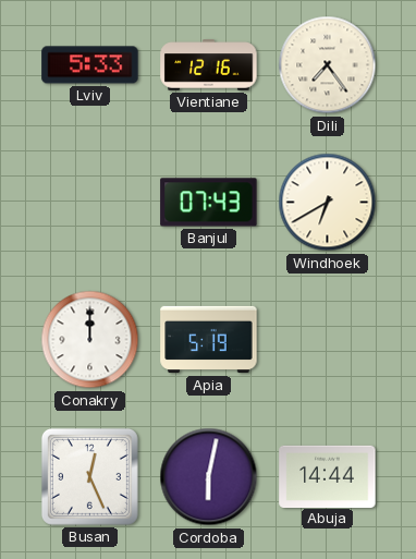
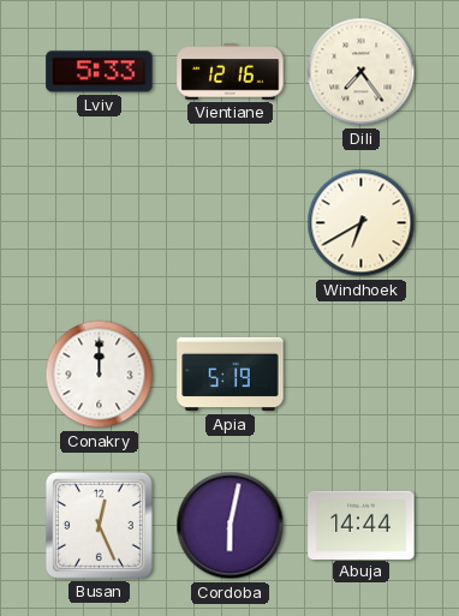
Banjul: 07:43 -> none (209, 203)
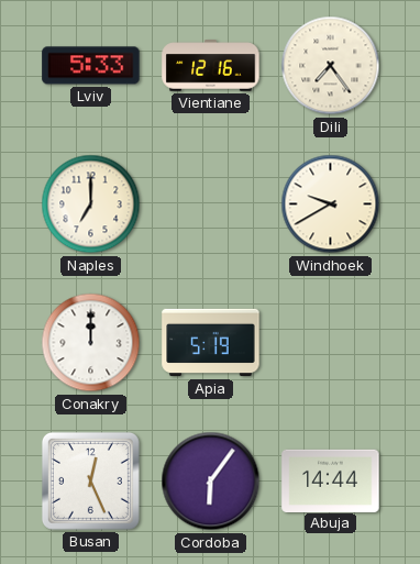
Naples: none -> 7:00 (91, 204)
Windhoek: 6:40 -> 9:40 (331, 204)
Cordoba: 6:02 -> 6:06 (211, 482)
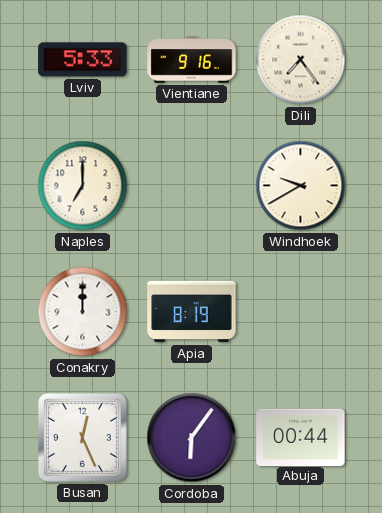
Vientiane: 12:16 -> 9:16 (192, 60)
Apia: 5:19 -> 8:19 (192, 312)
Abuja: 14:44 -> 00:44 (301, 437)
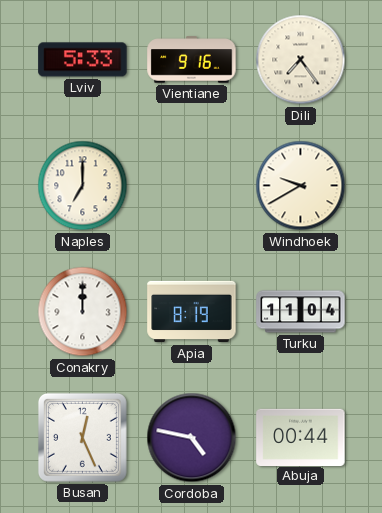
Turku: none -> 11:04 (301, 312)
Cordoba: 6:06 -> 4:47 (192, 438)
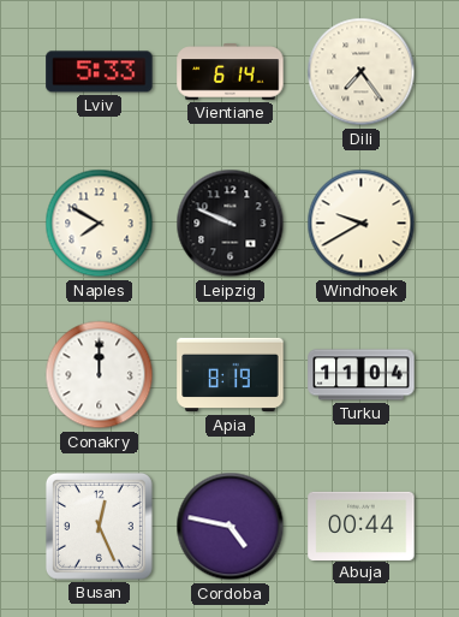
Vientiane: 9:16 -> 6:14 (231, 72)
Naples: 7:00 -> 7:50 (100, 224)
Leipzig: none -> 9:49 (231, 224)
